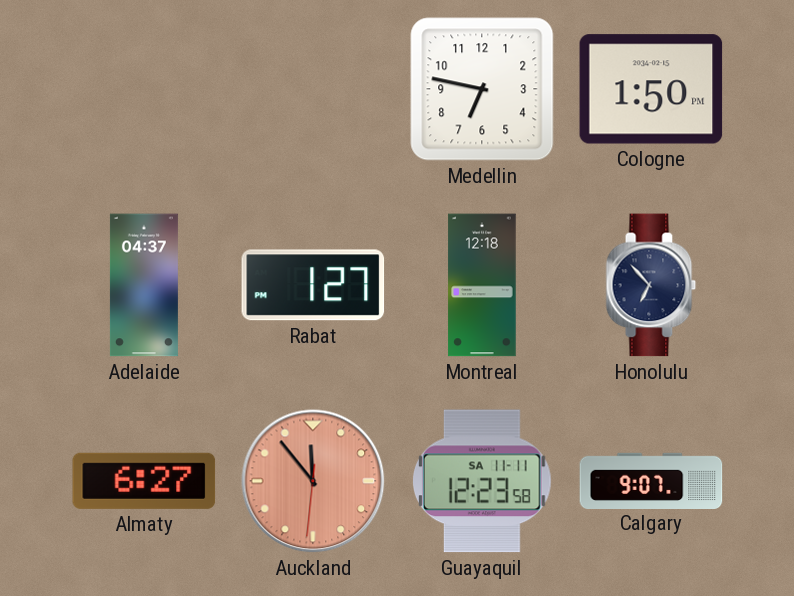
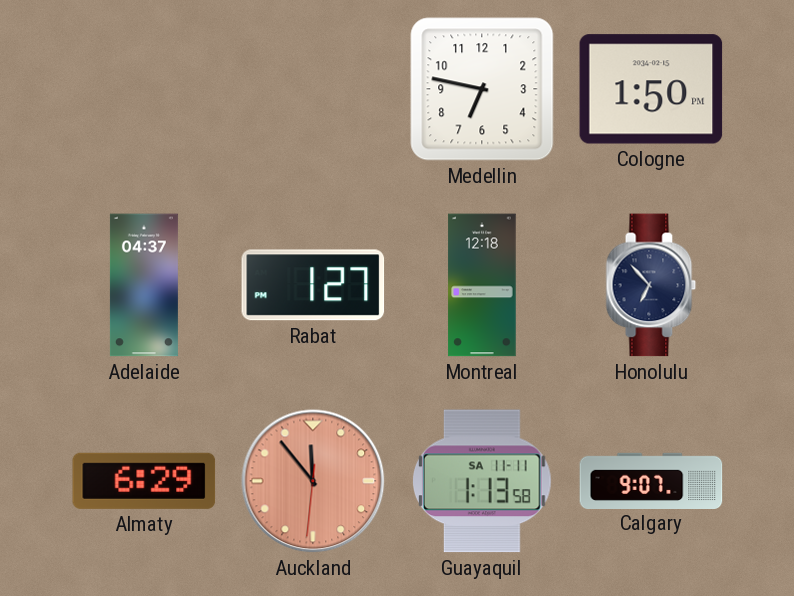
Almaty: 6:27 -> 6:29 (144, 481)
Guayaquil: 12:23 -> 1:13 (482, 481)
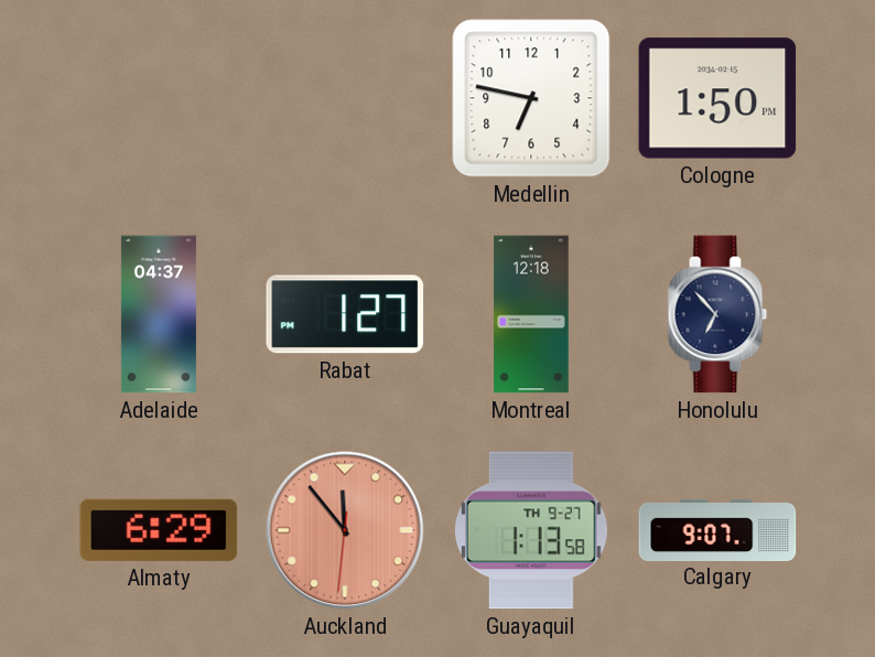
Guayaquil date: SA 11-11 -> TH 9-27 (531, 530)
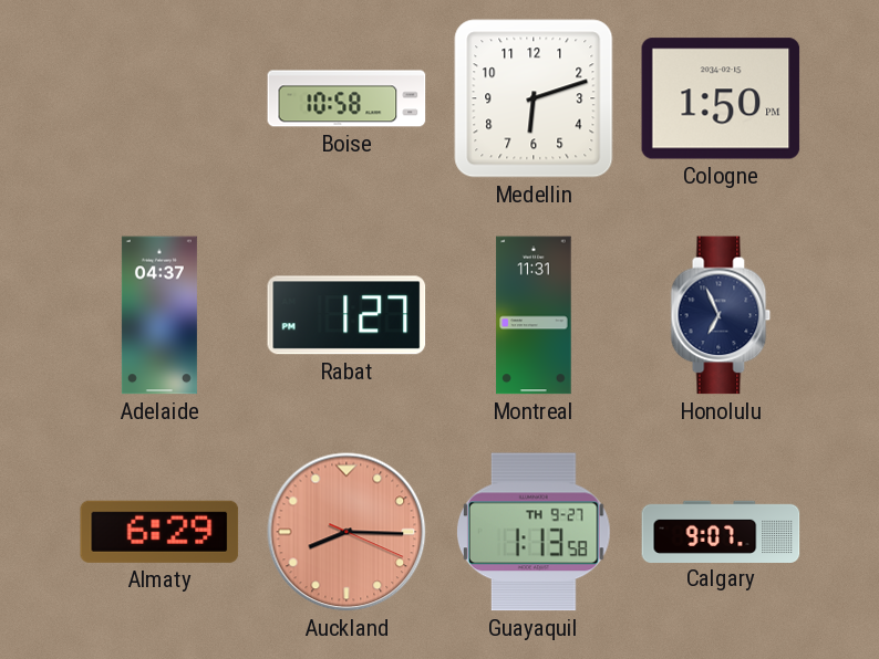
Boise: none -> 10:58 (347, 98)
Medellin: 6:47 -> 6:12 (534, 98)
Montreal: 12:18 -> 11:31 (534, 315)
Honolulu: 6:53 -> 6:56 (721, 315)
Auckland: 11:53 -> 8:15 (347, 532)
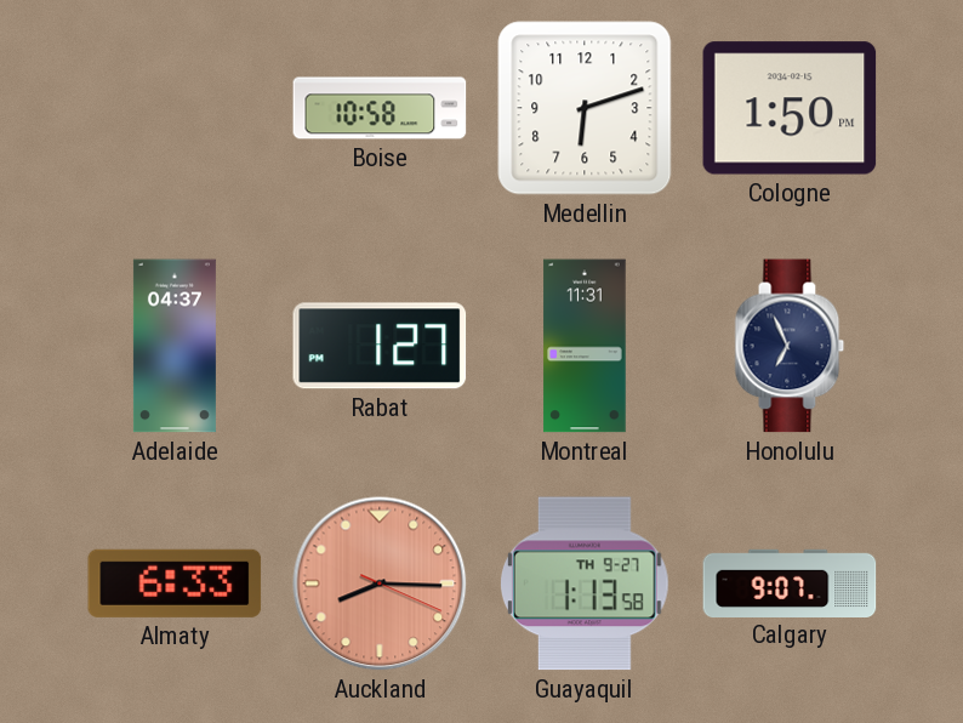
Almaty: 6:29 -> 6:33 (175, 583)
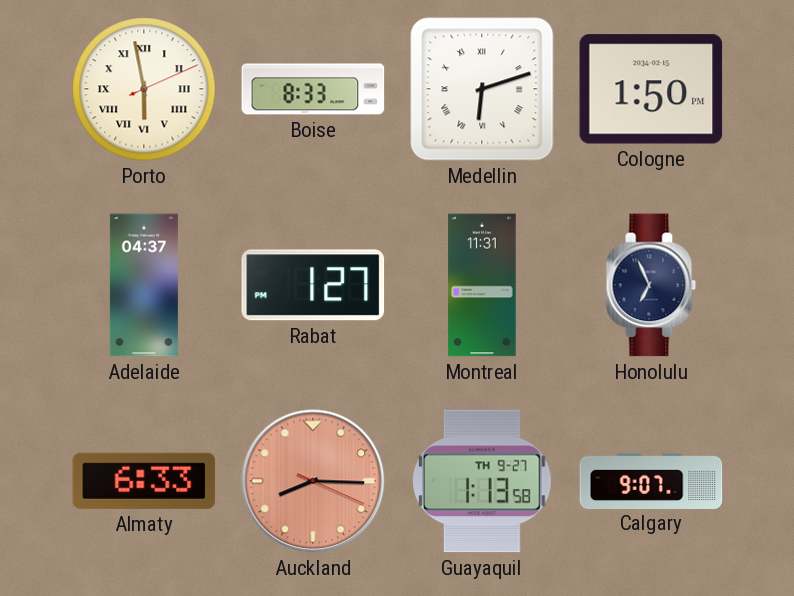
Porto: none -> 5:58 (144, 89)
Boise: 10:58 -> 8:33 (313, 89)
Medellin numerals: Arabic -> Roman (482, 89)
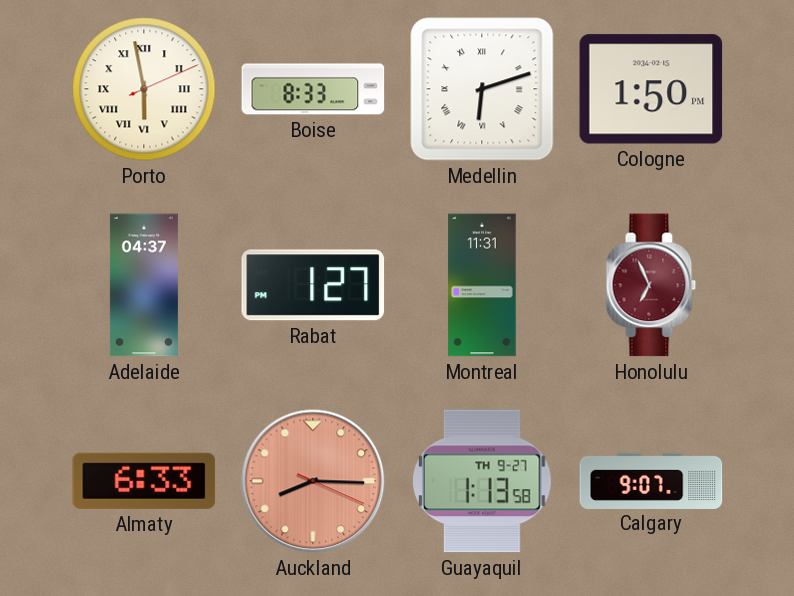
Honolulu dial: navy -> burgundy (651, 285)
